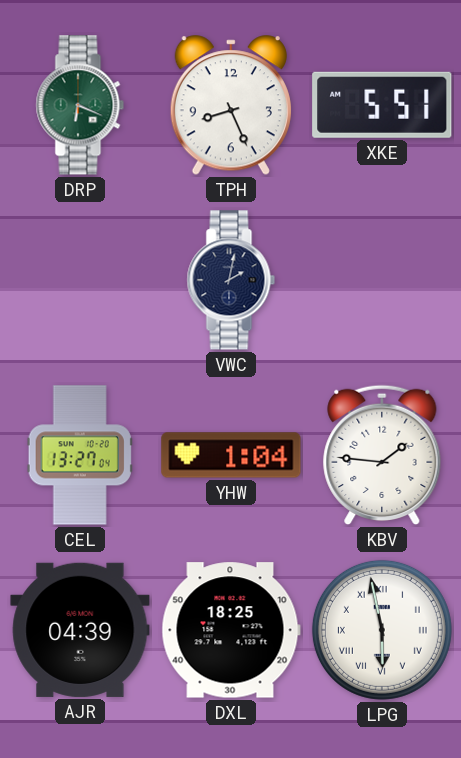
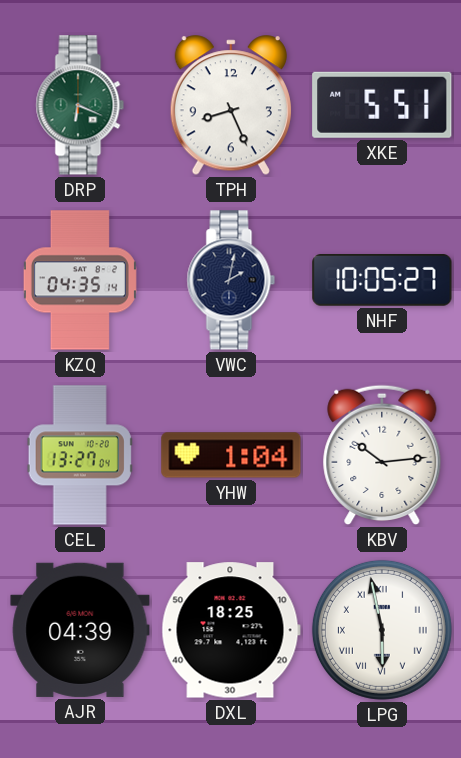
KZQ: none -> 04:35 (80, 280)
NHF: none -> 10:05 (382, 281)
KBV: 1:46 -> 10:14 (382, 455)
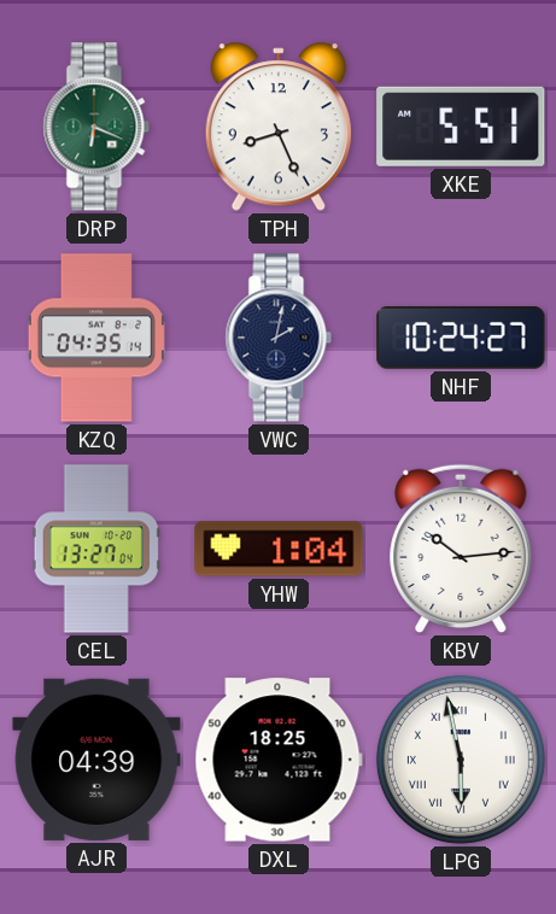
NHF: 10:05 -> 10:24 (461, 339)
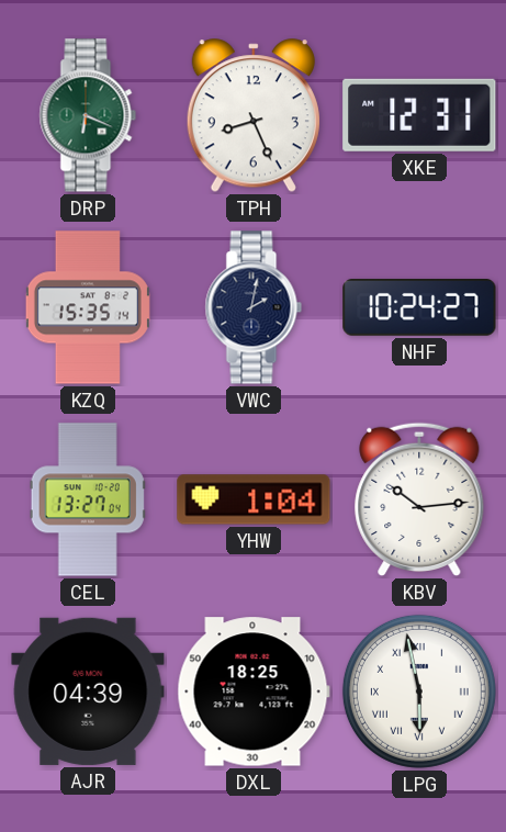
XKE: 5:51 -> 12:31 (419, 115)
KZQ: 04:35 -> 15:35 (88, 307)
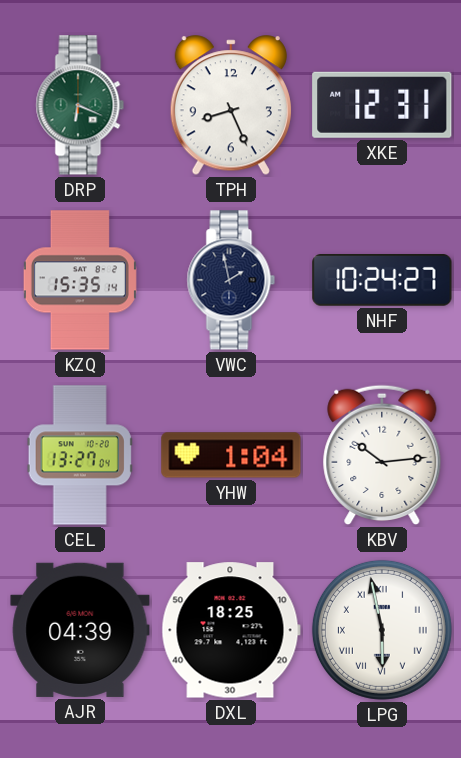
VWC: 2:02 -> 1:58 (231, 280)
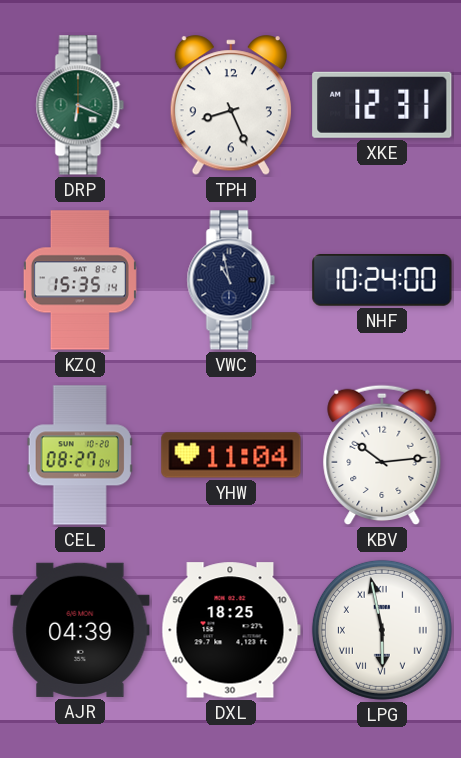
VWC: 1:58 -> 10:58 (231, 280)
NHF: 10:24:27 -> 10:24:00 (382, 281)
CEL: 13:27 -> 08:27 (80, 455)
YHW: 1:04 -> 11:04 (231, 455)
